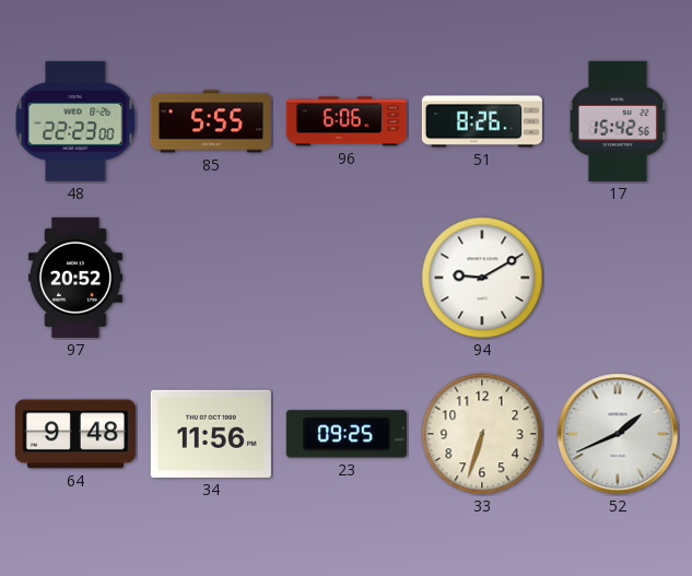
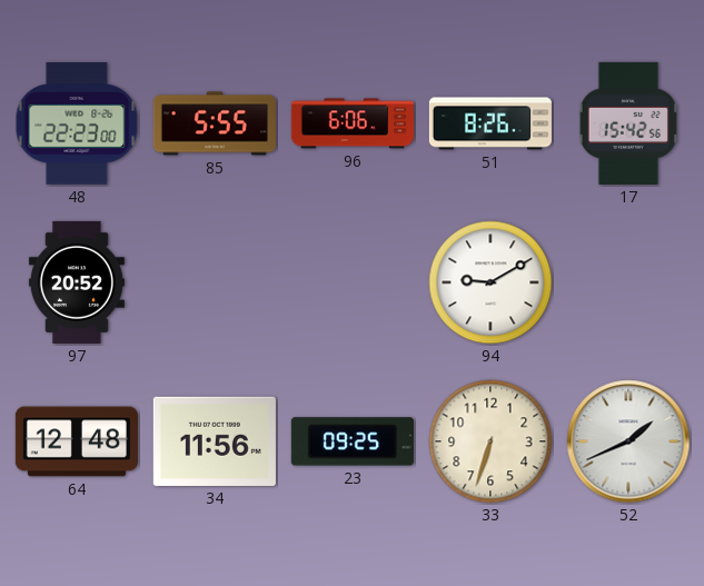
64: 9:48 -> 12:48 (77, 441)
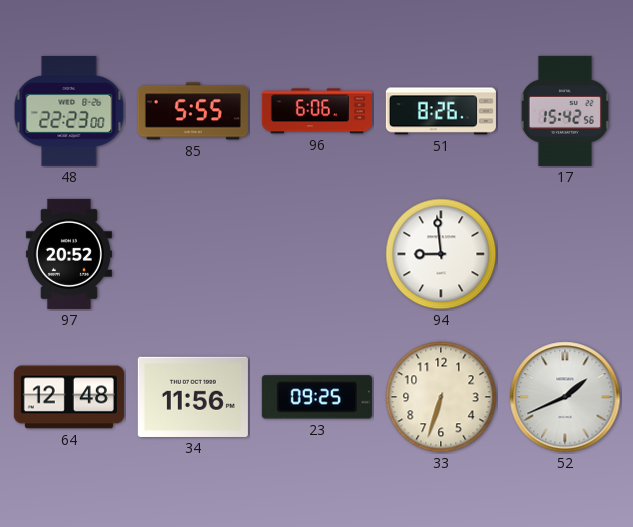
94: 9:10 -> 8:59 (441, 254)
